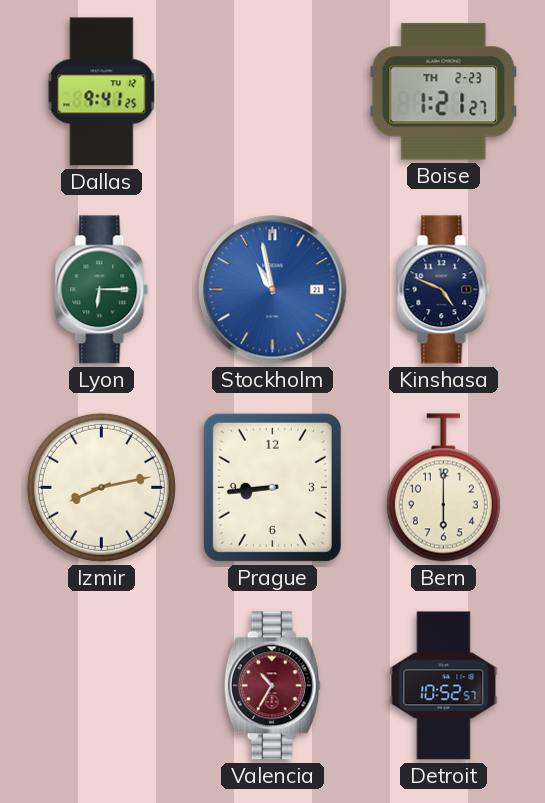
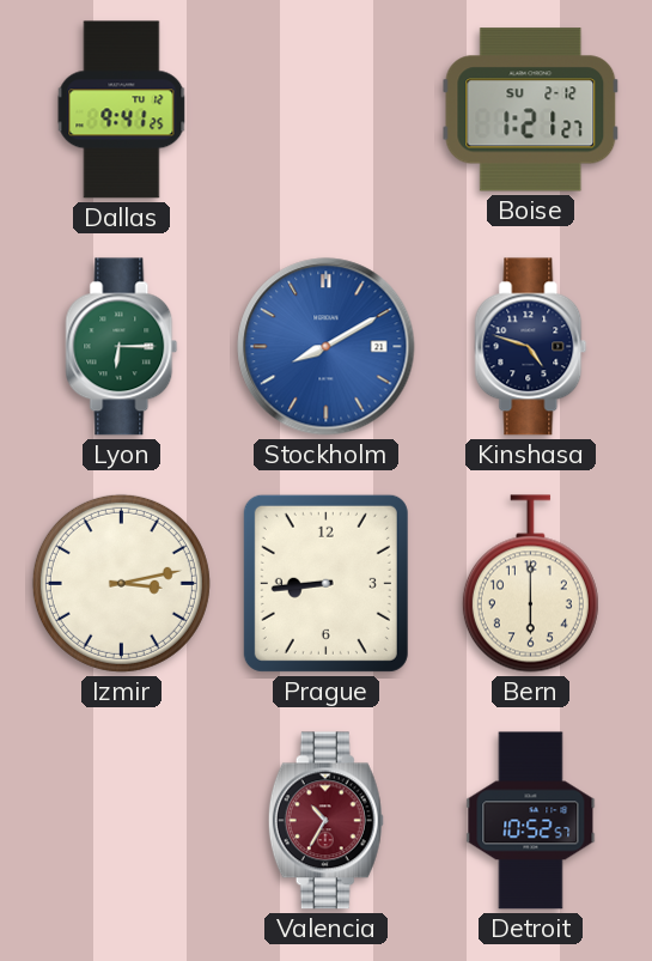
Boise date: TH 2-23 -> SU 2-12 (531, 110)
Stockholm: 10:58 -> 8:10 (327, 347)
Kinshasa: 4:49 -> 4:48 (531, 347)
Izmir: 8:13 -> 3:13 (121, 583)
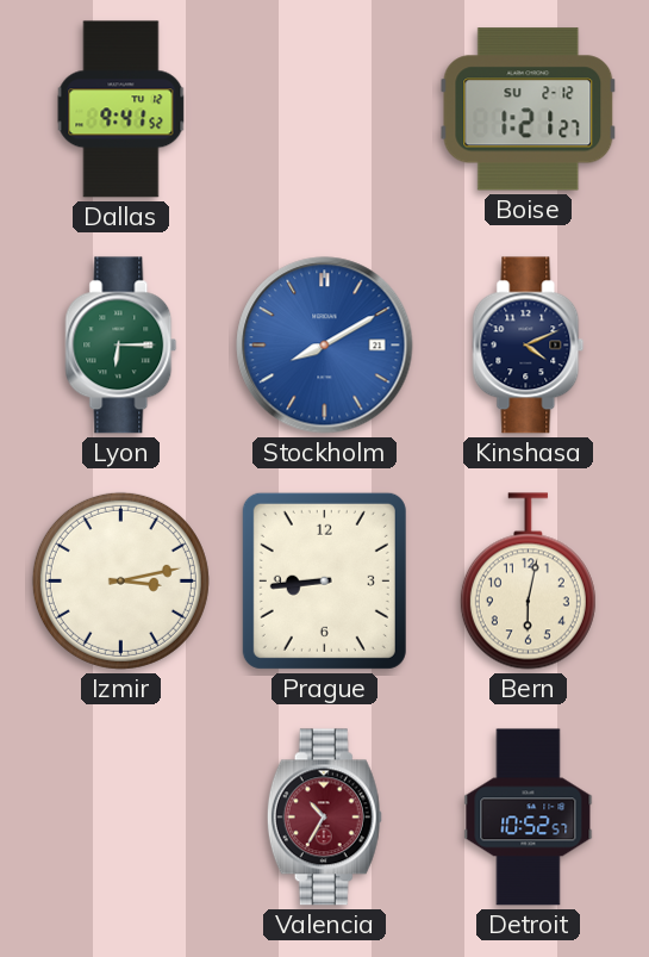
Dallas: 9:41:25 -> 9:41:52 (121, 110)
Kinshasa: 4:48 -> 4:11 (529, 346)
Bern: 6:00 -> 6:02 (528, 582)
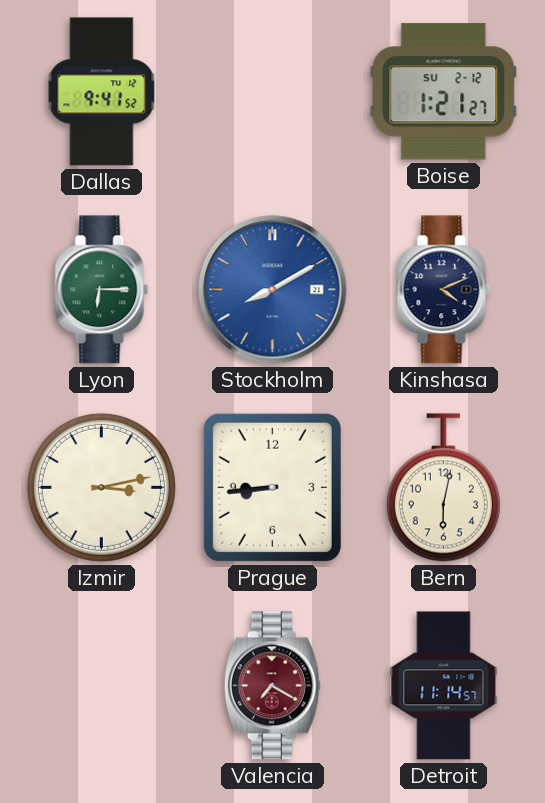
Valencia: 10:35 -> 7:20 (272, 686)
Detroit: 10:52 -> 11:14 (444, 686)
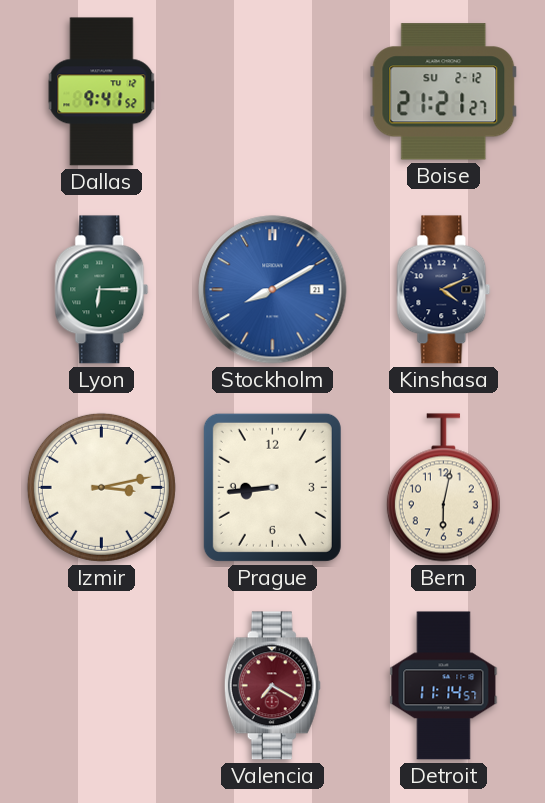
Boise: 1:21 -> 21:21 (444, 92)
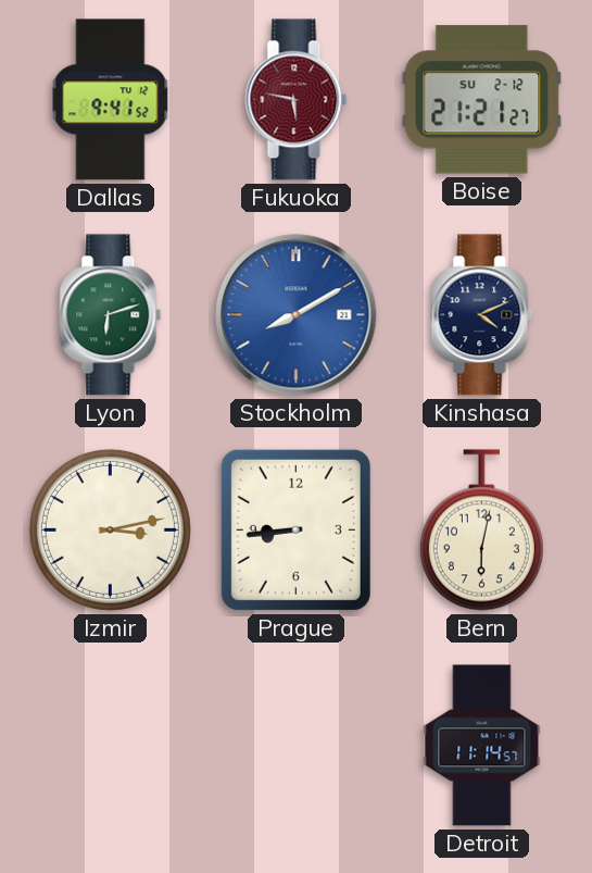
Fukuoka: none -> 5:47 (297, 100)
Lyon: 6:15 -> 6:12 (111, 315)
Valencia: 7:20 -> none (272, 686)
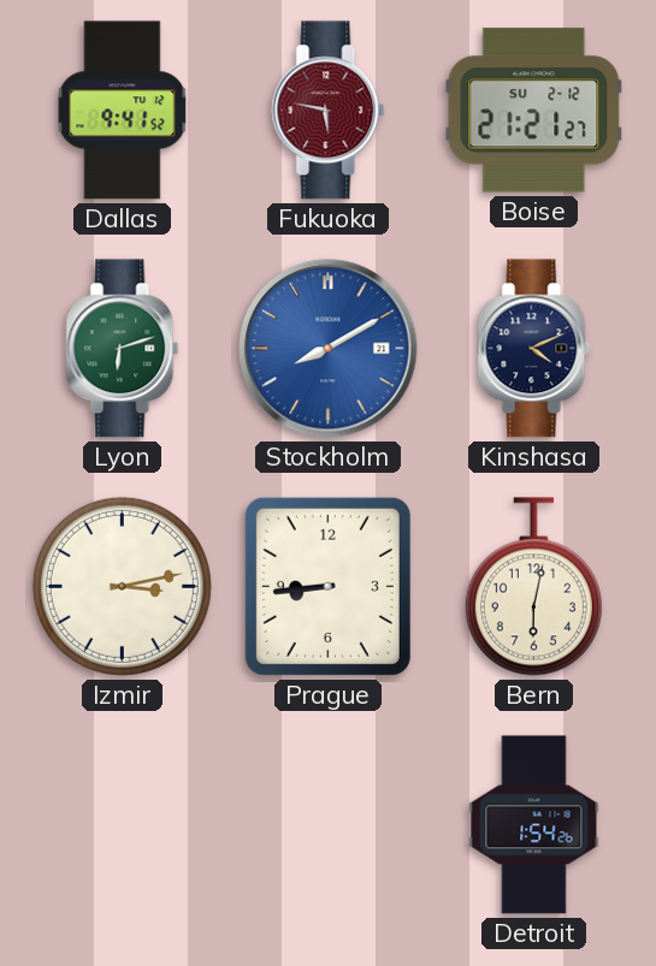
Detroit: 11:14 -> 1:54 (534, 825)
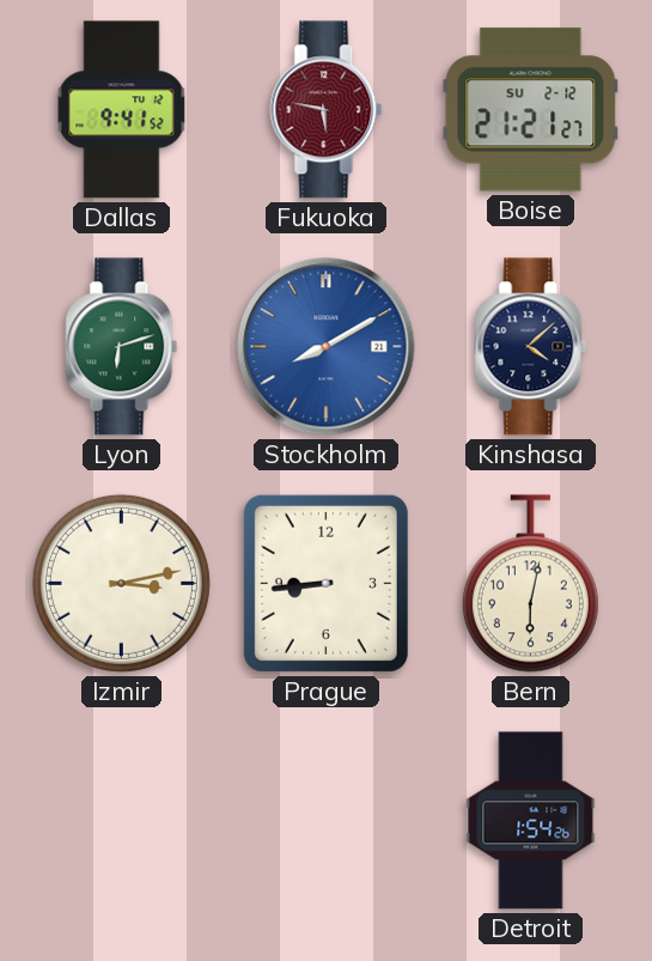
Kinshasa: 4:11 -> 4:08 (531, 347)
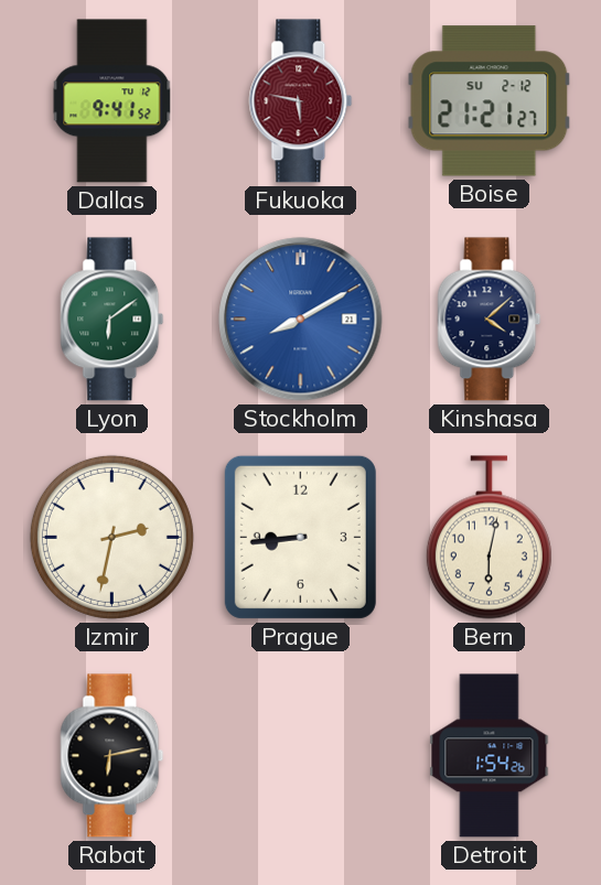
Lyon: 6:12 -> 6:09 (112, 320)
Izmir: 3:13 -> 2:32 (111, 537)
Rabat: none -> 6:13 (112, 756)
